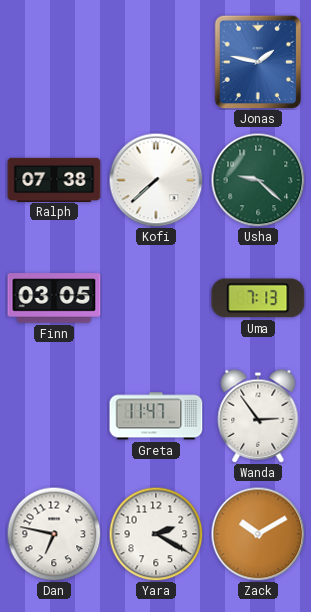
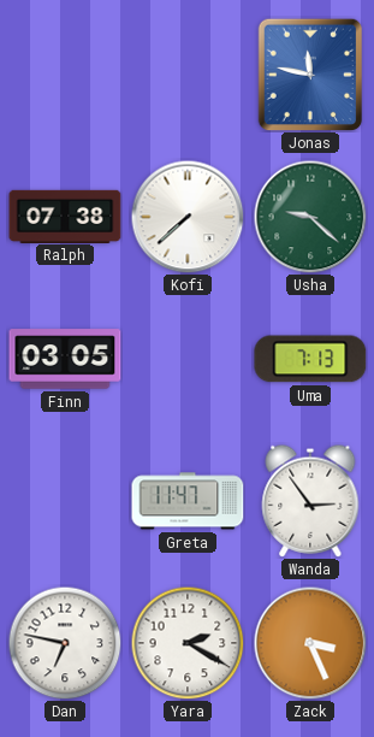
Jonas: 1:47 -> 11:47 (310, 75)
Zack: 10:10 -> 3:26 (310, 643)
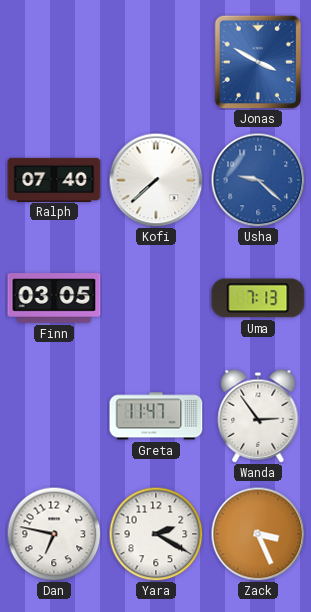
Jonas: 11:47 -> 3:50 (258, 62)
Ralph: 07:38 -> 07:40 (54, 179)
Usha dial: green -> blue (258, 180)
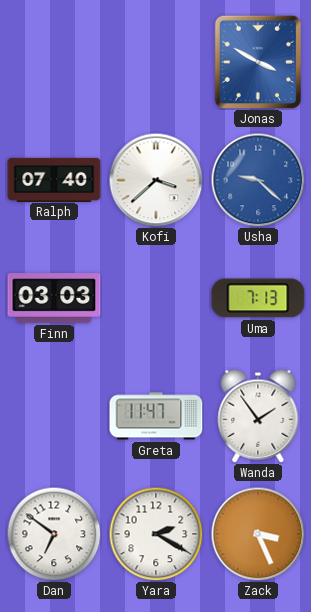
Kofi: 7:38 -> 3:38 (156, 180)
Finn: 03:05 -> 03:03 (54, 298)
Wanda: 2:54 -> 1:54 (258, 416)
Dan: 6:47 -> 6:51 (54, 534)
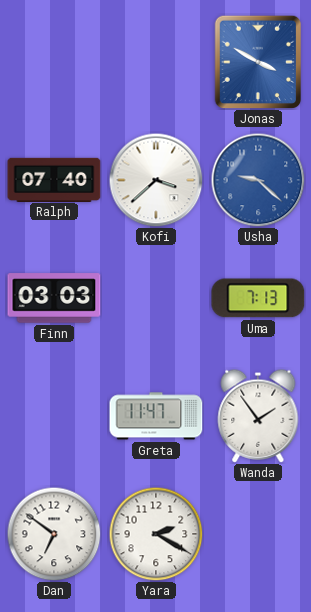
Zack: 3:26 -> none (258, 534)
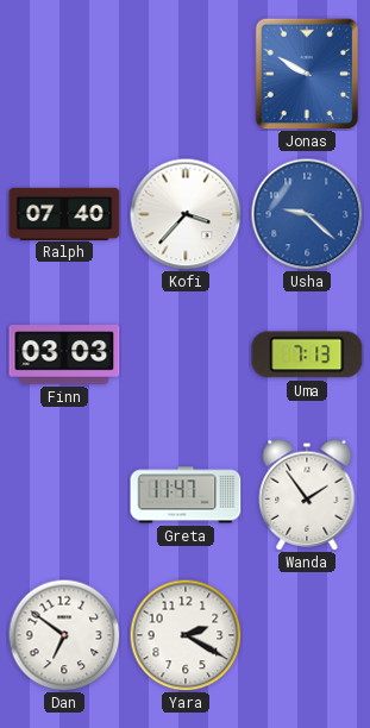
Jonas: 3:50 -> 9:50 (307, 74)
Kofi: 3:38 -> 3:37 (186, 214)
